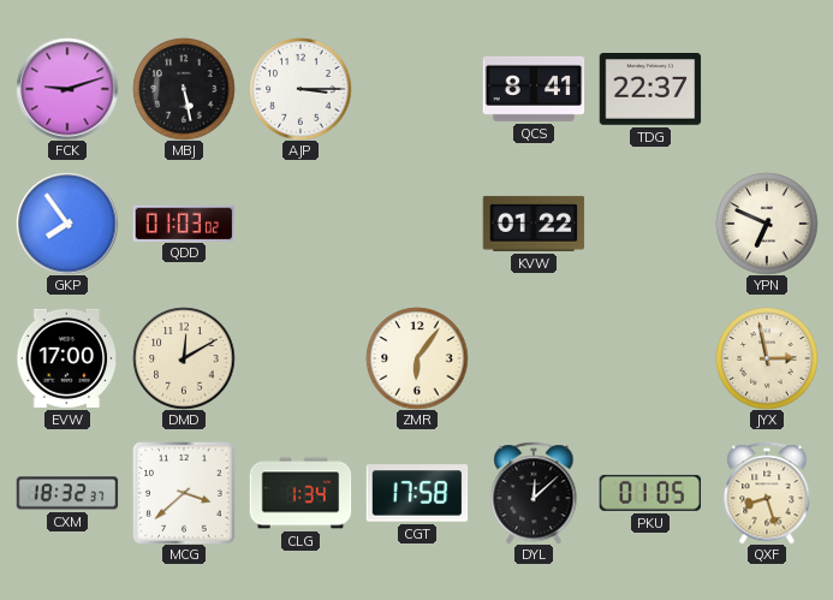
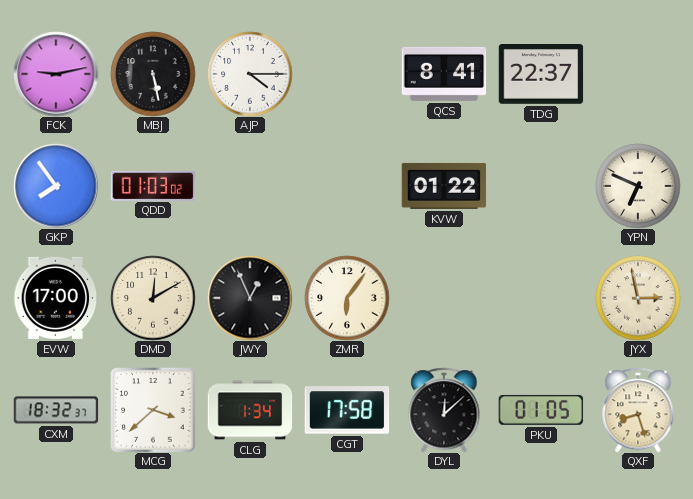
FCK: 9:12 -> 9:13 (56, 74)
AJP: 3:15 -> 4:15 (250, 74)
JWY: none -> 12:56 (250, 298)
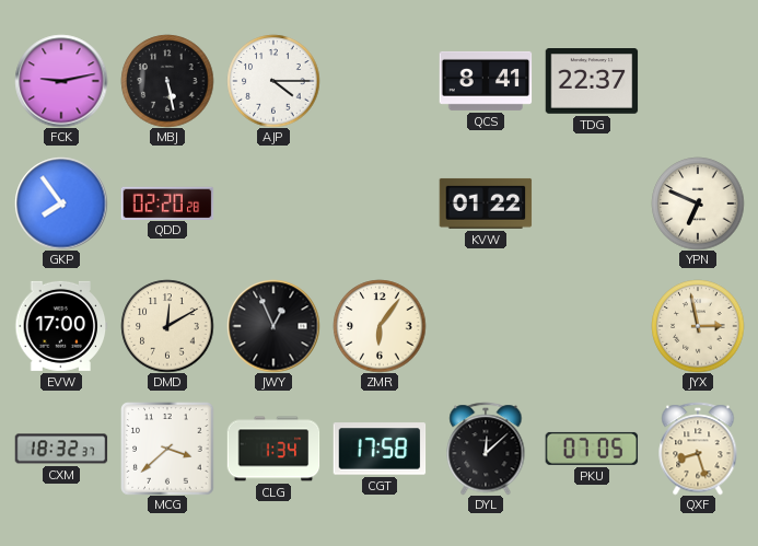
QDD: 01:03 -> 02:20 (167, 202)
PKU: 01:05 -> 07:05 (592, 449)
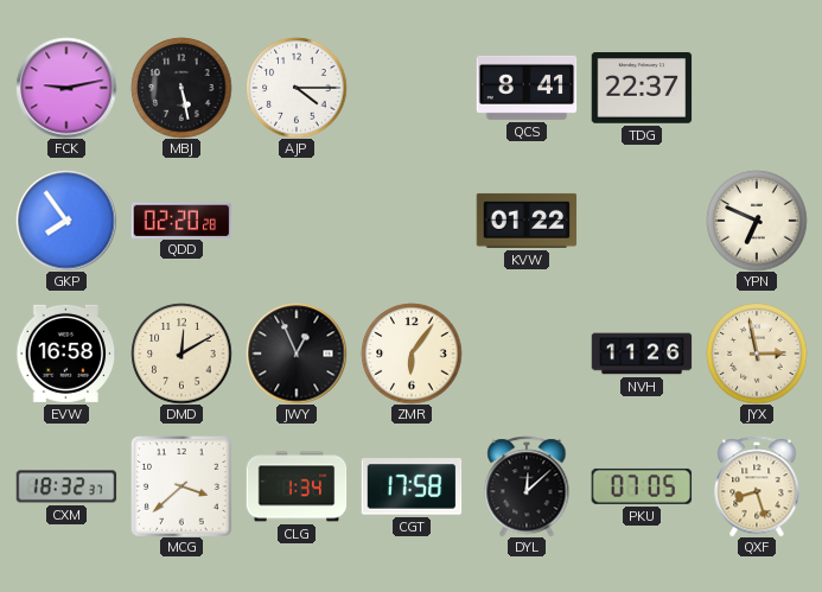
EVW: 17:00 -> 16:58 (66, 354)
NVH: none -> 11:26 (642, 354)
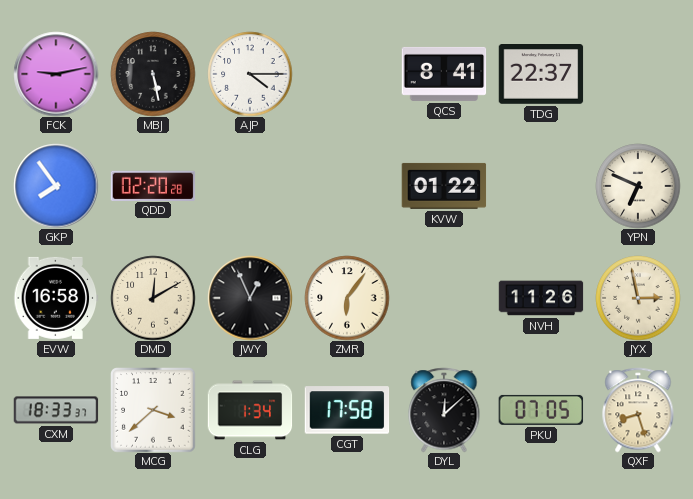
CXM: 18:32 -> 18:33 (56, 410)
